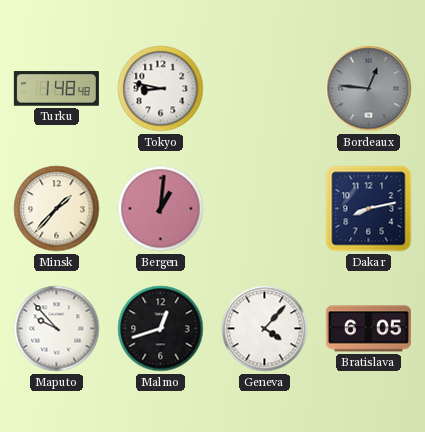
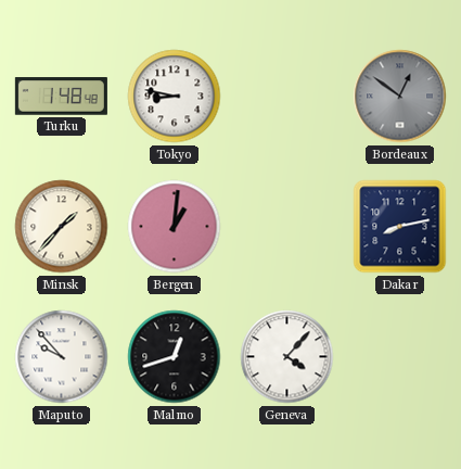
Bordeaux: 12:46 -> 12:51 (400, 97)
Bratislava: 6:05 -> none (368, 329)
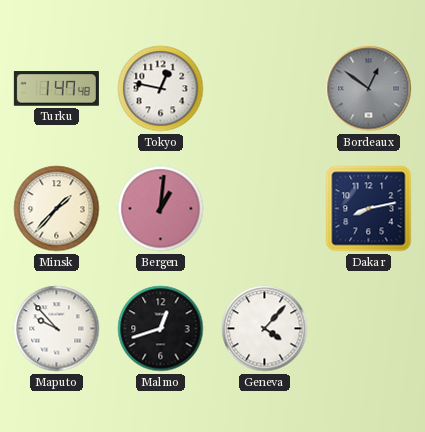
Turku: 1:48 -> 1:47 (56, 89)
Tokyo: 8:47 -> 12:47 (161, 89)
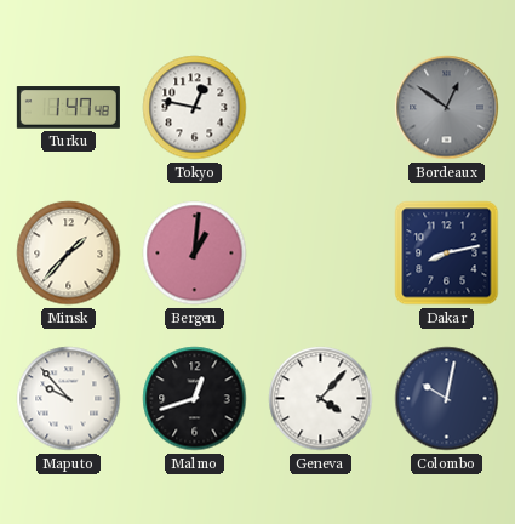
Colombo: none -> 10:02 (447, 399)
